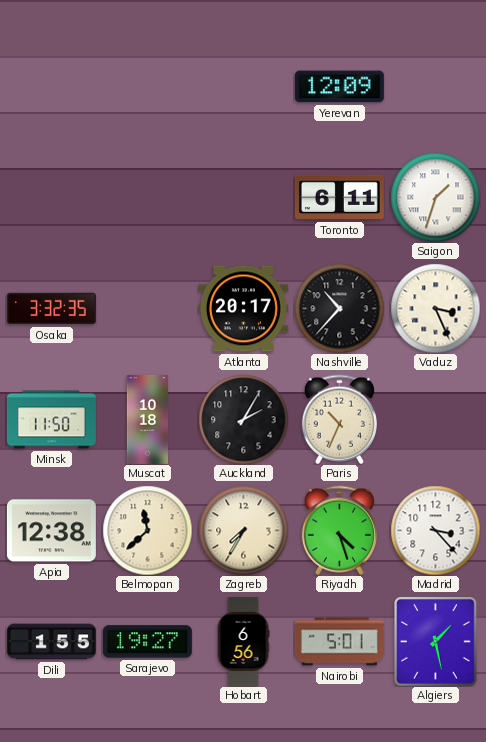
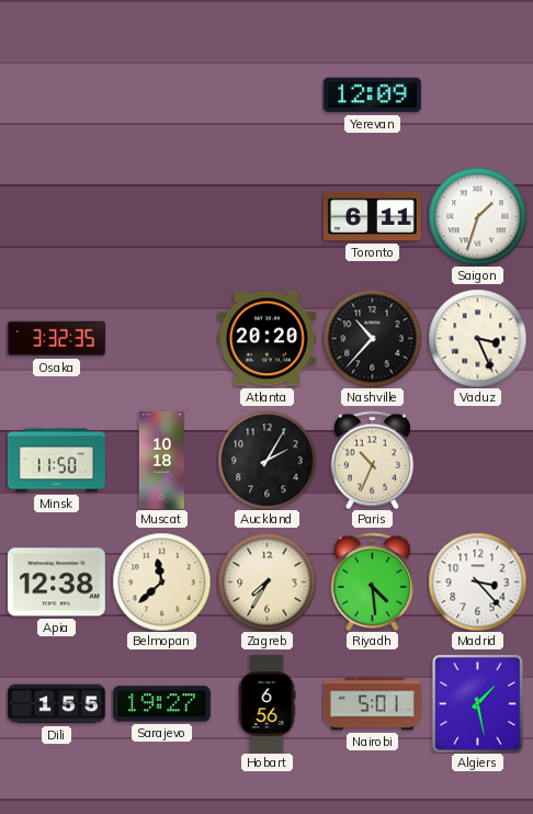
Atlanta: 20:17 -> 20:20 (266, 339)
Riyadh: 4:27 -> 4:29 (372, 581)
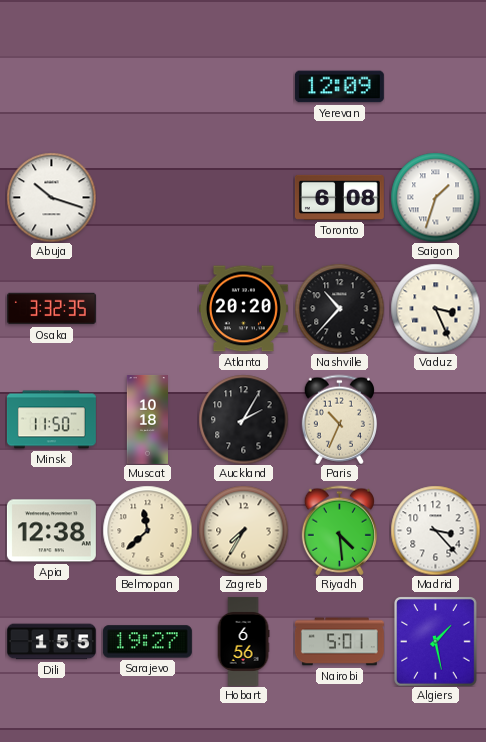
Abuja: none -> 10:18 (51, 197)
Toronto: 6:11 -> 6:08 (339, 197)
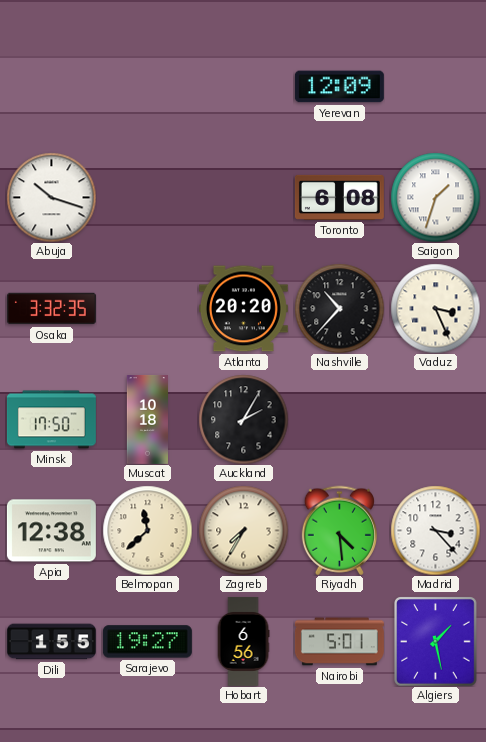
Minsk: 11:50 -> 17:50 (51, 420)
Paris: 10:34 -> none (339, 419)
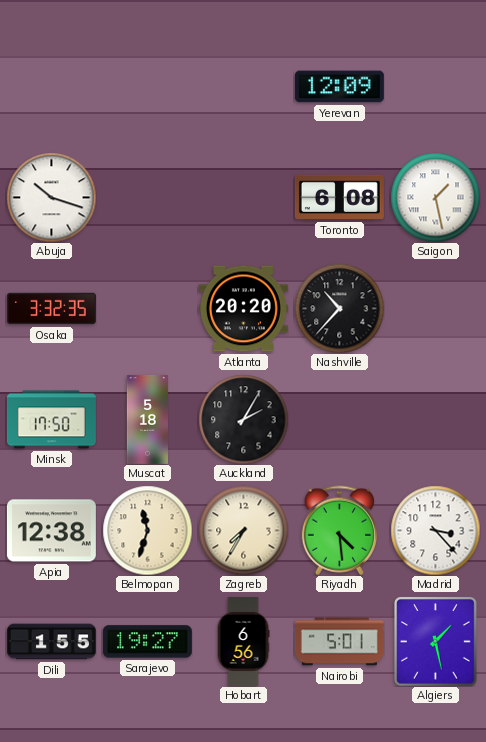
Saigon: 1:33 -> 1:28 (435, 197)
Vaduz: 3:26 -> none (435, 308)
Muscat: 10:18 -> 5:18 (147, 419)
Belmopan: 11:38 -> 11:33 (147, 530)
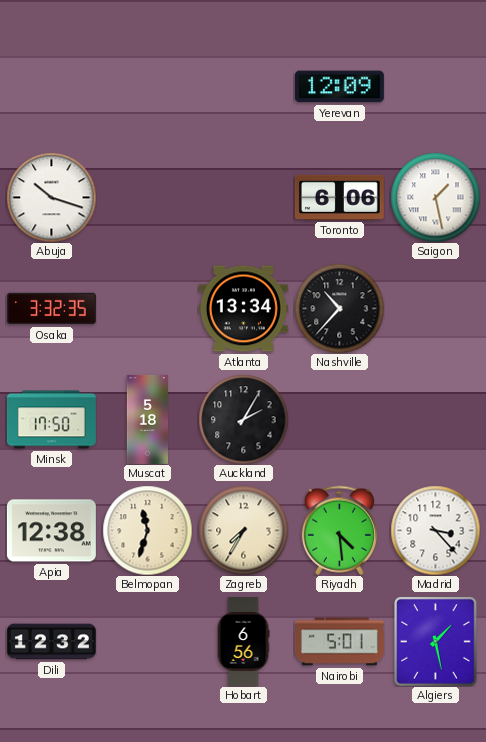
Toronto: 6:08 -> 6:06 (339, 197)
Atlanta: 20:20 -> 13:34 (243, 309)
Dili: 1:55 -> 12:32 (51, 642)
Sarajevo: 19:27 -> none (147, 642)
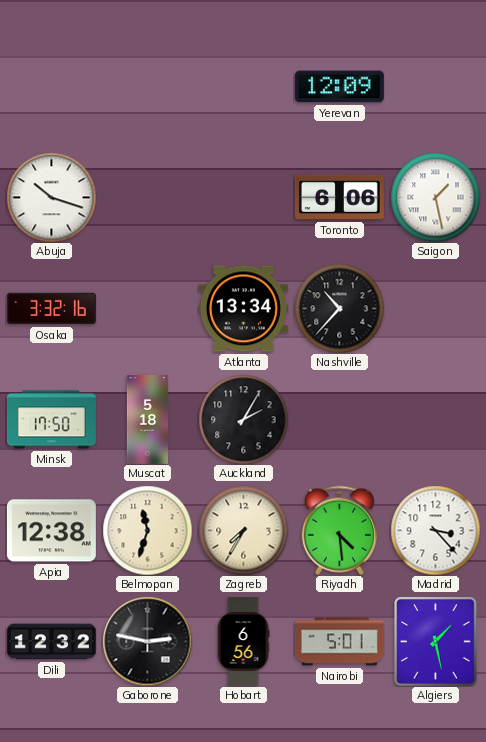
Osaka: 3:32:35 -> 3:32:16 (51, 309)
Gaborone: none -> 2:47 (147, 641)
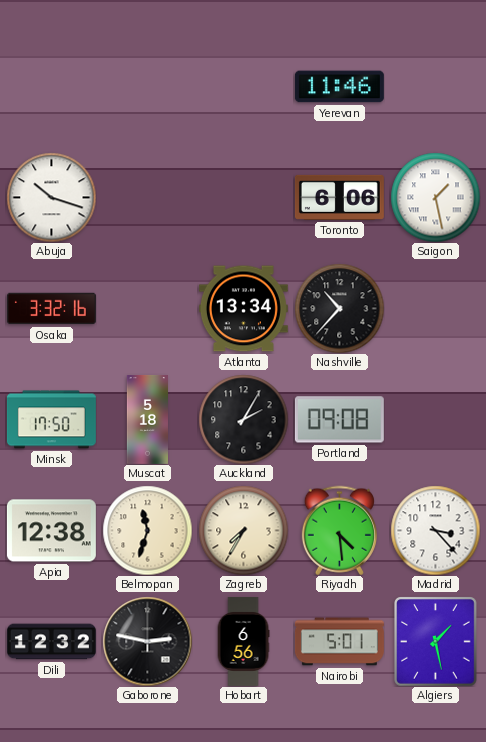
Yerevan: 12:09 -> 11:46 (339, 87)
Portland: none -> 09:08 (339, 420)
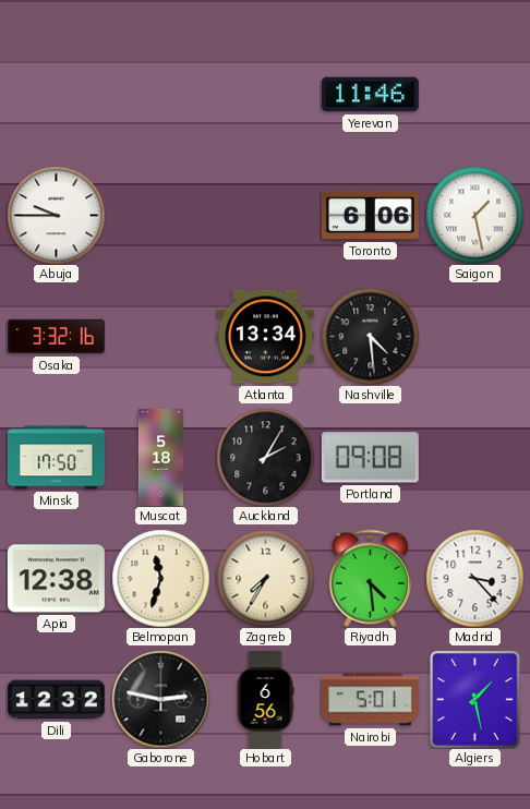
Abuja: 10:18 -> 9:45 (56, 215)
Nashville: 10:37 -> 4:29 (370, 336)
